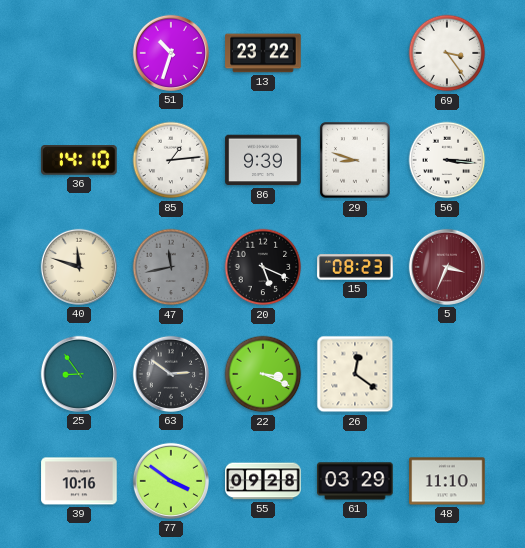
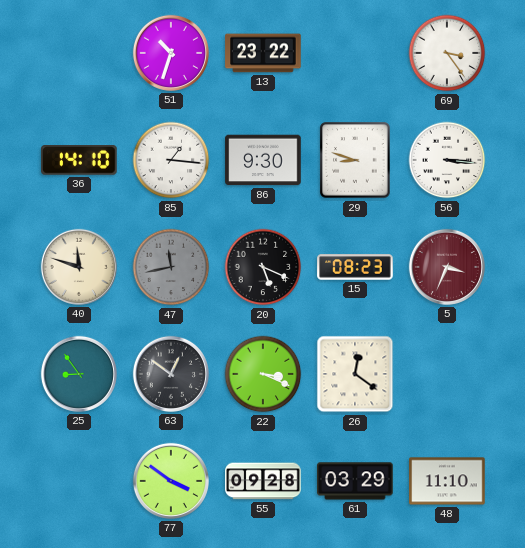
85: 1:14 -> 1:16 (171, 160)
86: 9:39 -> 9:30 (263, 160)
63: 2:51 -> 12:51 (171, 374)
39: 10:16 -> none (79, 481)
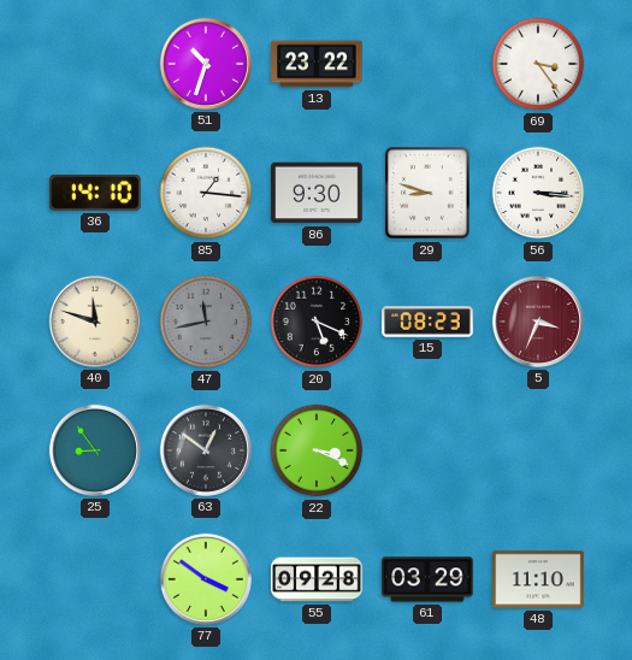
26: 12:21 -> none (355, 374)
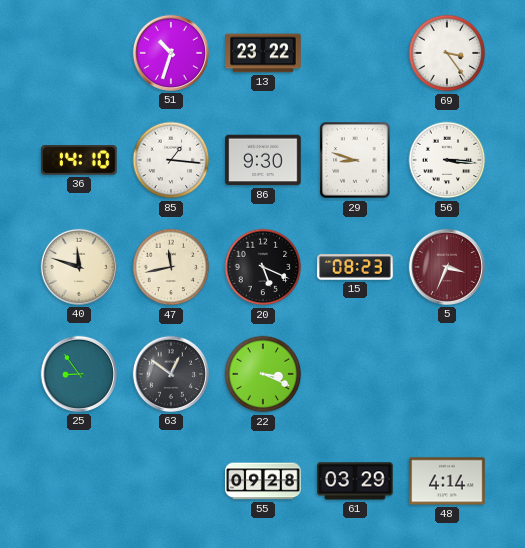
47 dial: grey -> cream (171, 267)
77: 3:51 -> none (206, 579)
48: 11:10 -> 4:14 (447, 481)
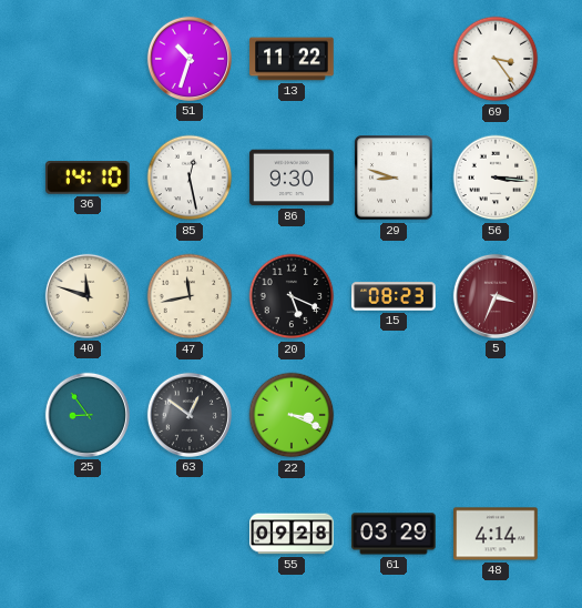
13: 23:22 -> 11:22 (292, 59)
85: 1:16 -> 12:28 (190, 178)
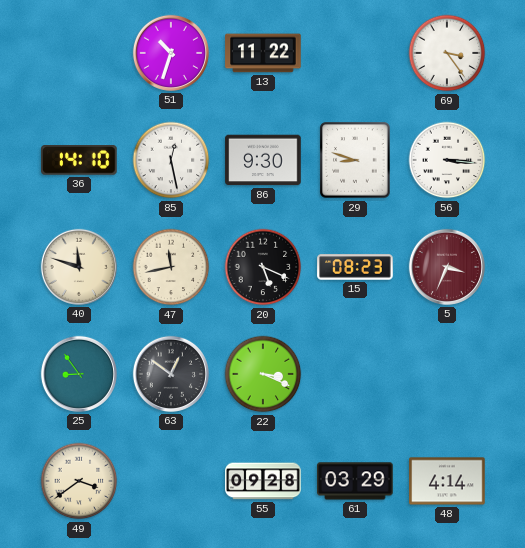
49: none -> 3:39 (79, 481)
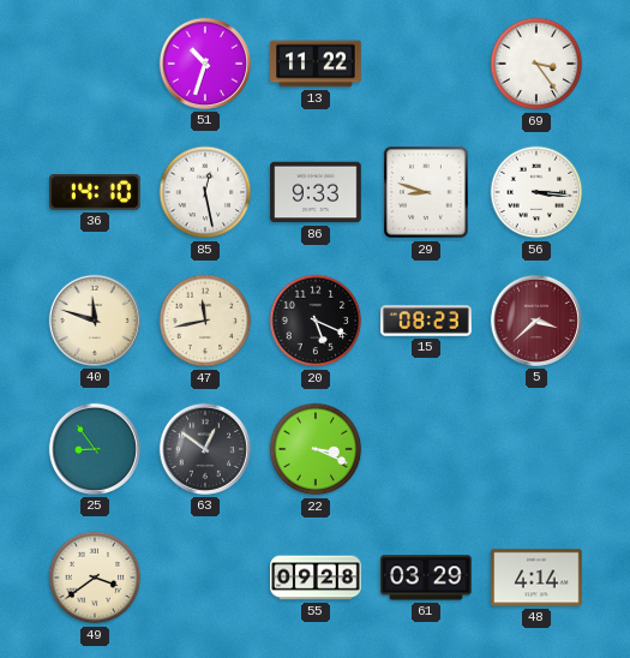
86: 9:30 -> 9:33 (316, 192)
5: 3:34 -> 3:38 (536, 321)
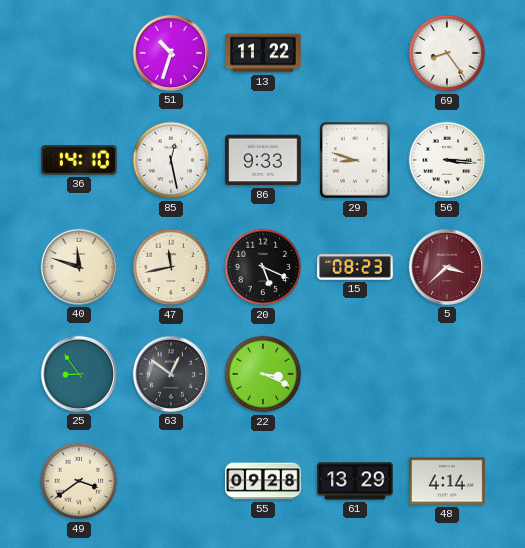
69: 3:24 -> 8:24 (447, 53)
61: 03:29 -> 13:29 (355, 481)
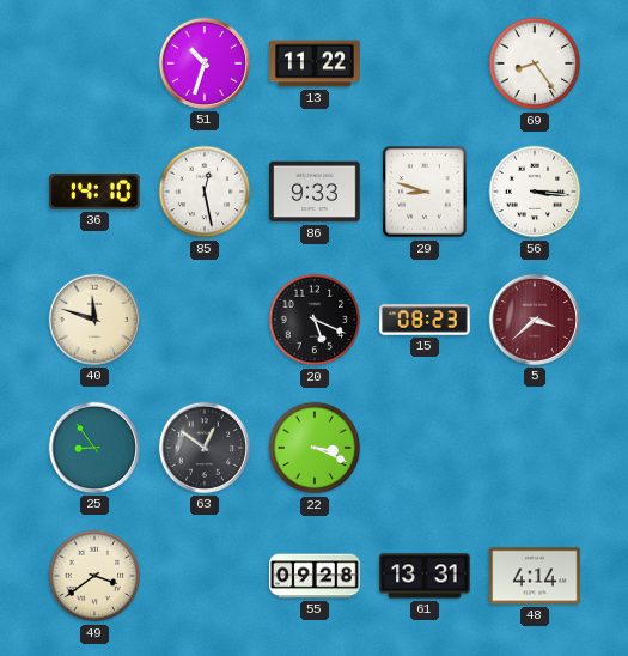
47: 11:43 -> none (171, 267)
61: 13:29 -> 13:31 (425, 576)
